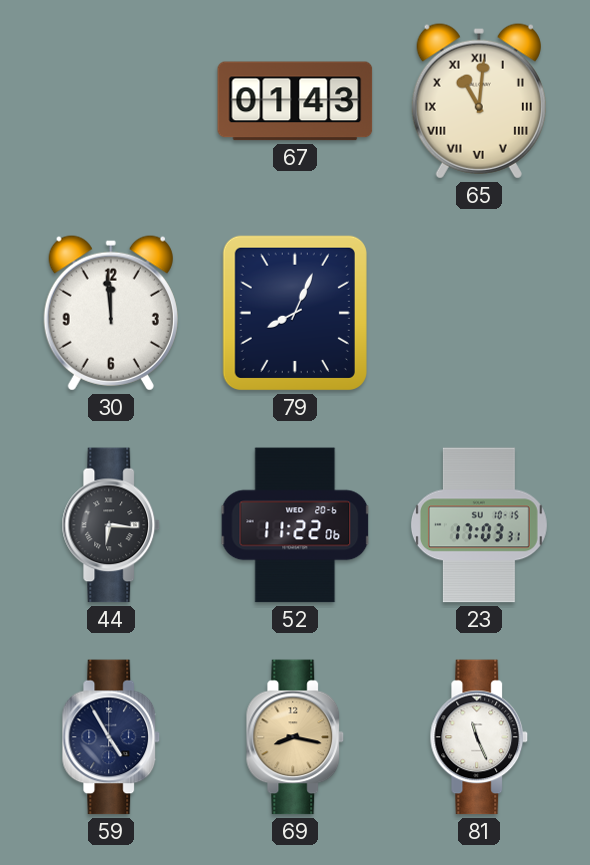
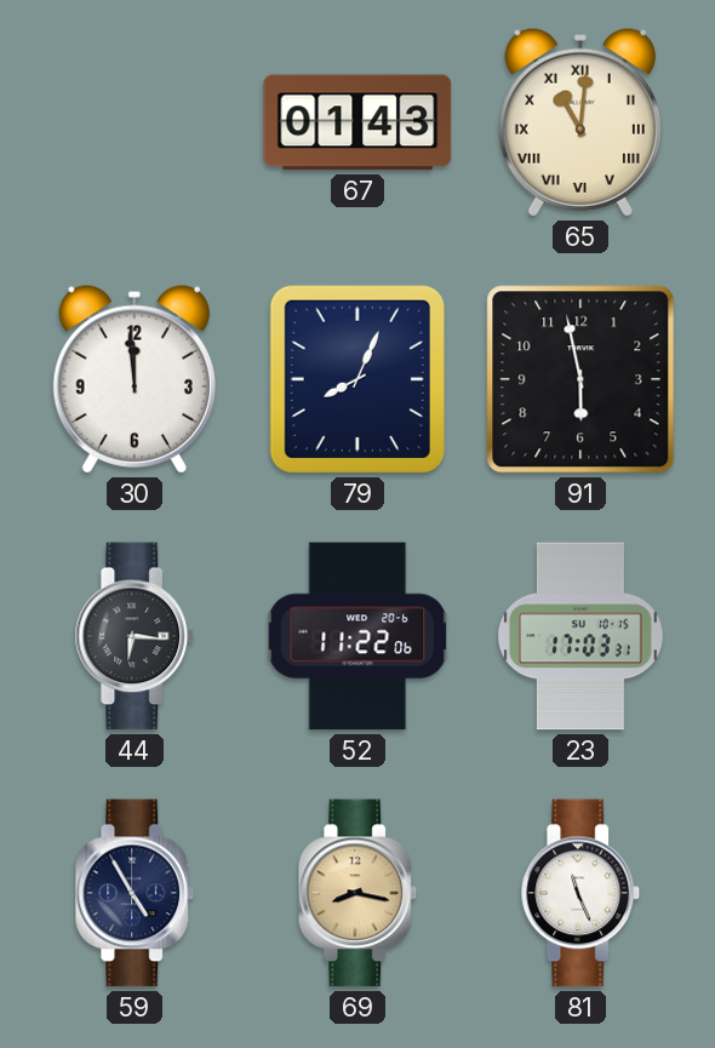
91: none -> 5:58 (580, 379)
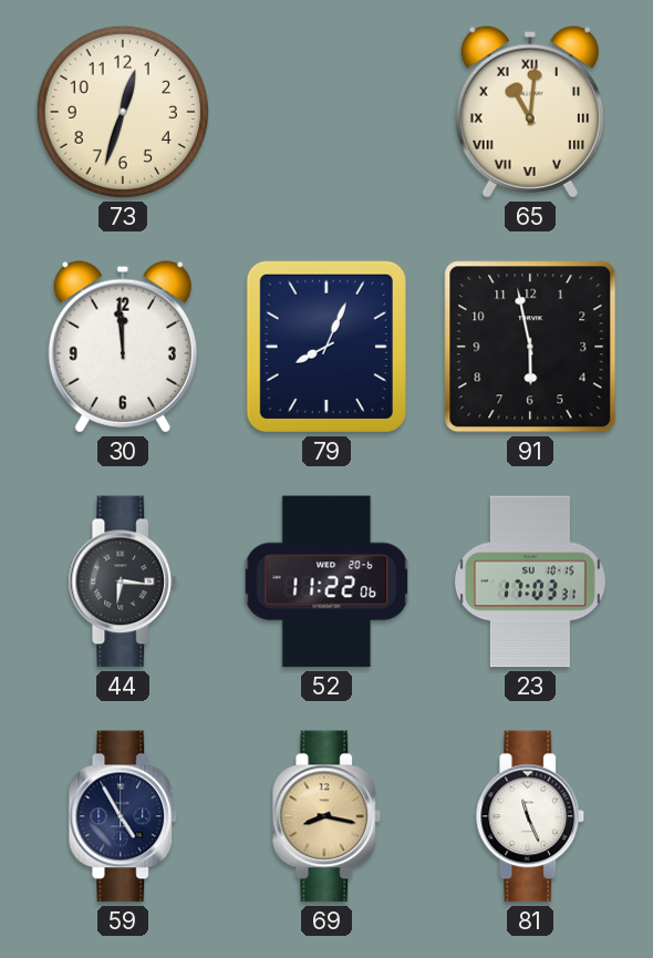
73: none -> 12:33 (123, 112)
67: 01:43 -> none (358, 122)
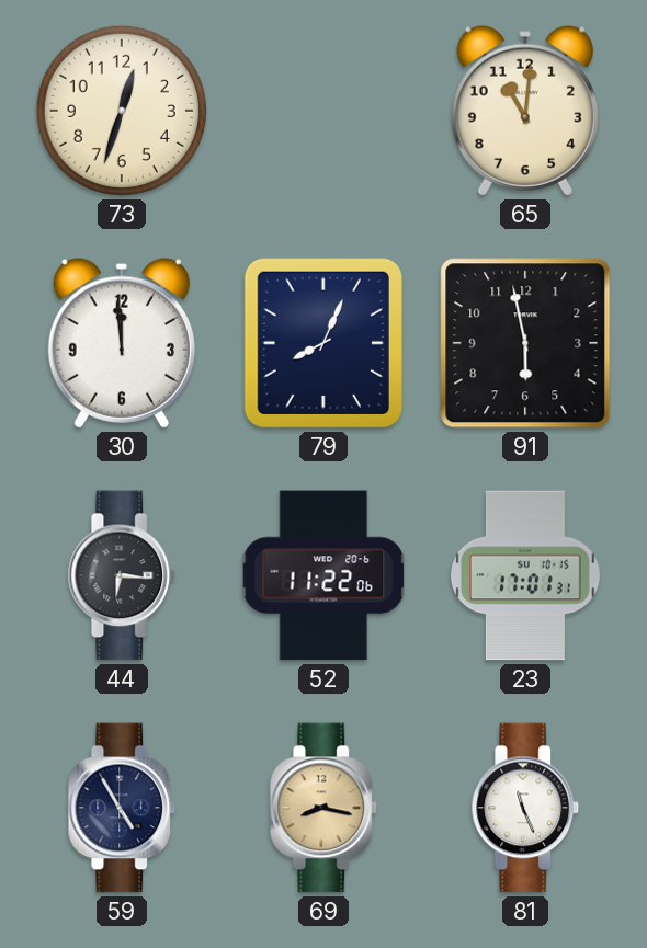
65 numerals: Roman -> Arabic (525, 111)
23: 17:03 -> 17:01 (525, 575)
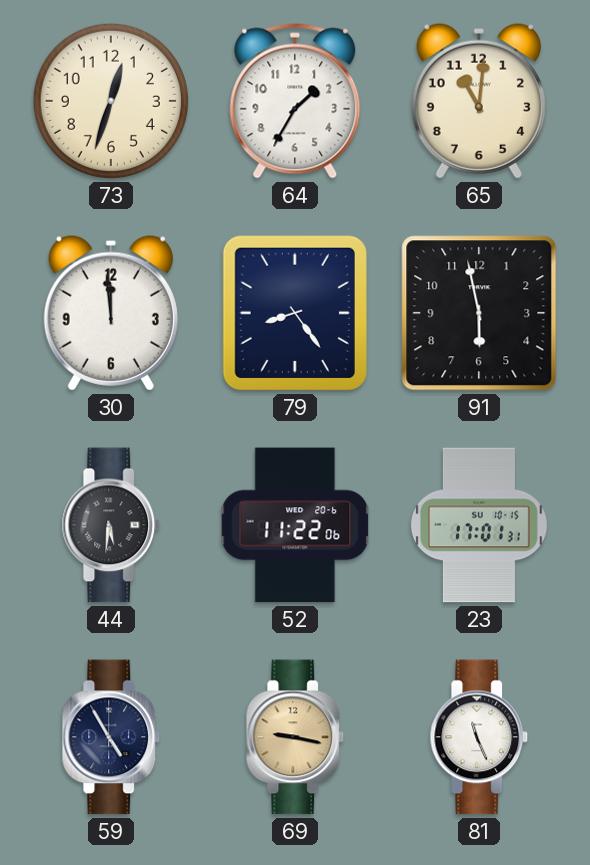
64: none -> 1:35 (295, 101)
79: 8:04 -> 8:24 (295, 313)
44: 6:16 -> 5:31 (111, 525)
69: 8:17 -> 9:17 (295, 737)
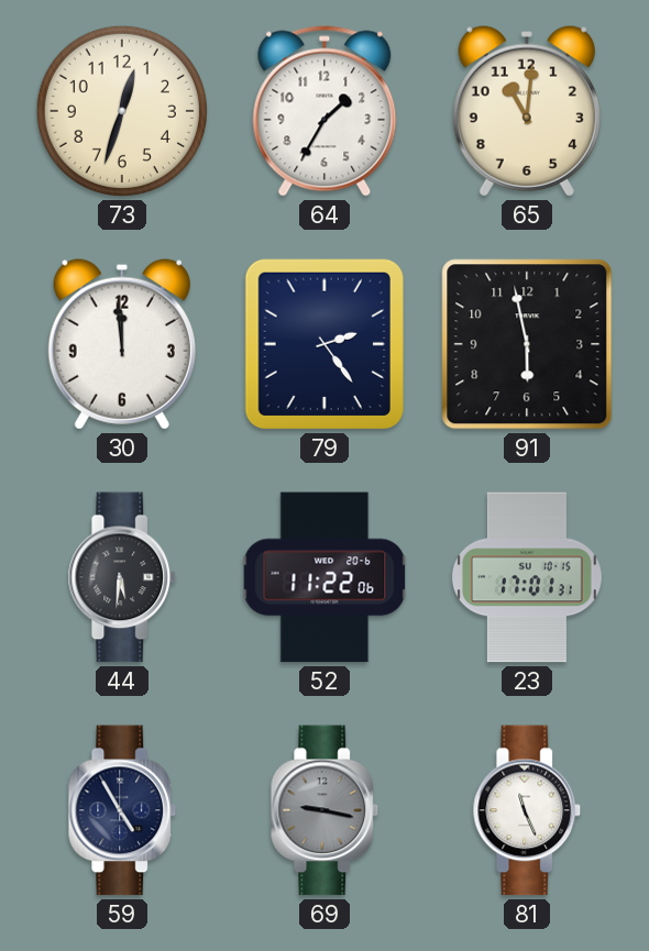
79: 8:24 -> 2:24 (324, 344)
69 dial: champagne -> grey (324, 810)
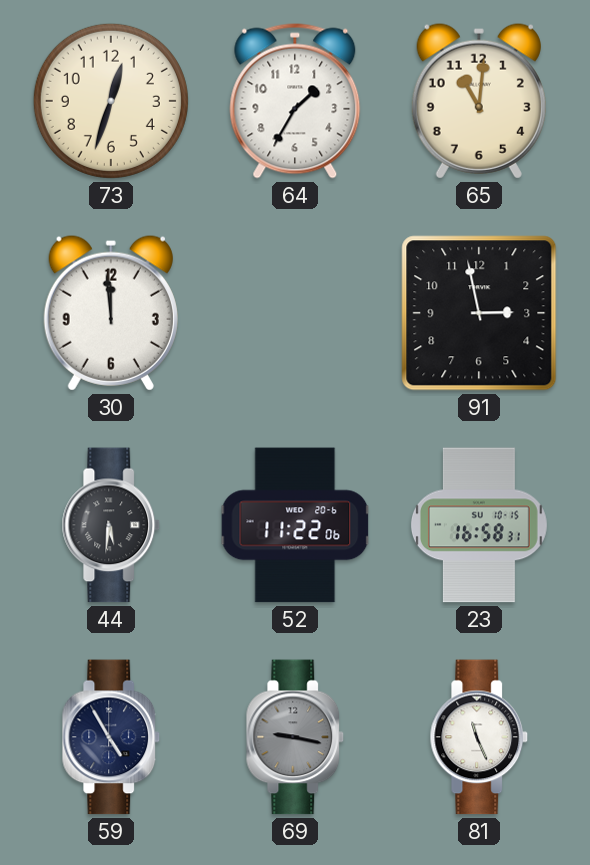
79: 2:24 -> none (324, 344)
91: 5:58 -> 2:58 (479, 313)
23: 17:01 -> 16:58 (479, 525)
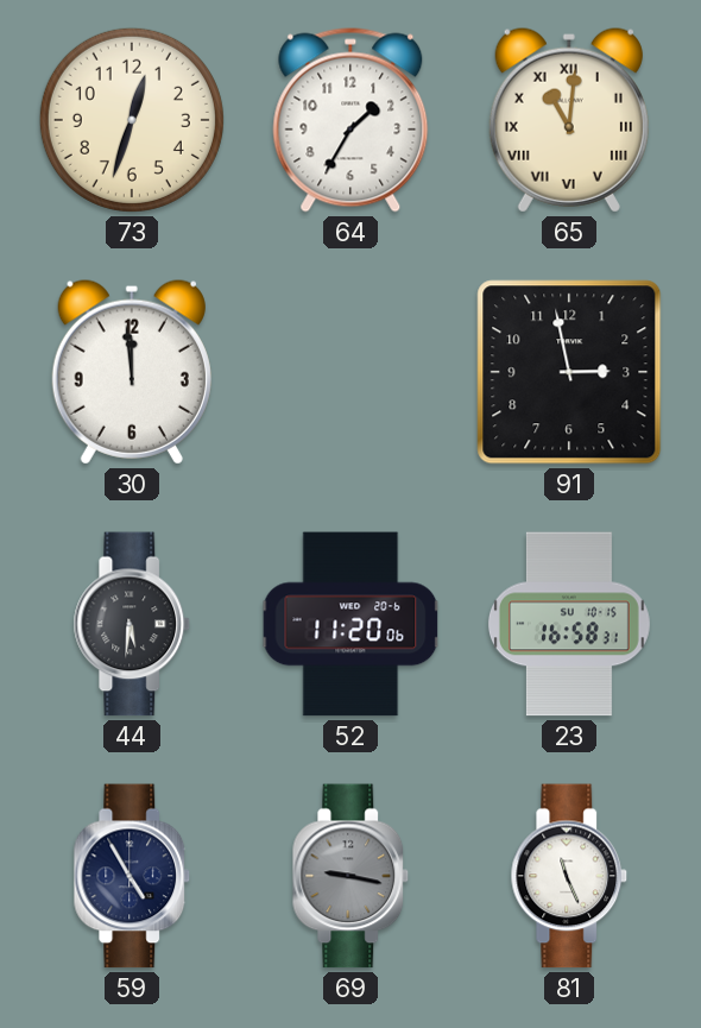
65 numerals: Arabic -> Roman (569, 120)
52: 11:22 -> 11:20 (350, 624)
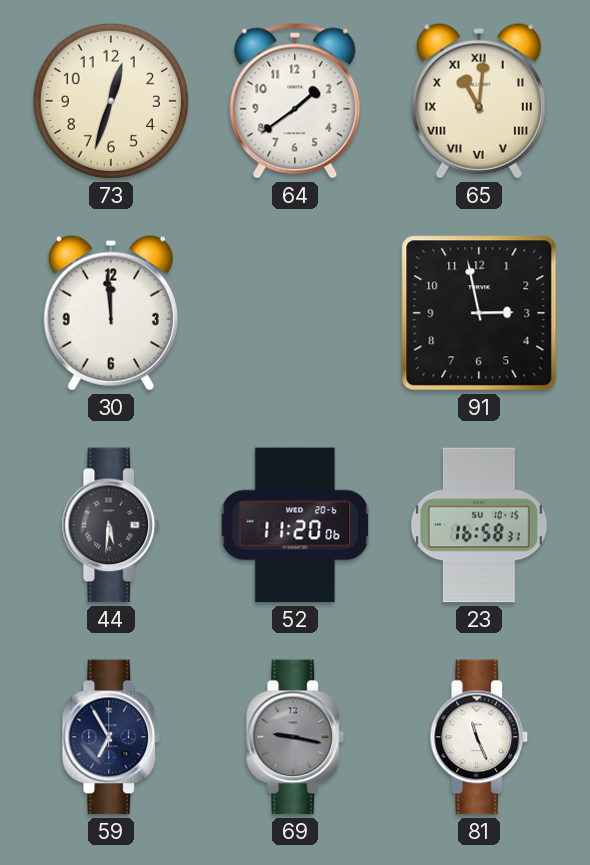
64: 1:35 -> 1:39 (295, 101)
59: 4:55 -> 6:55 (111, 737)
